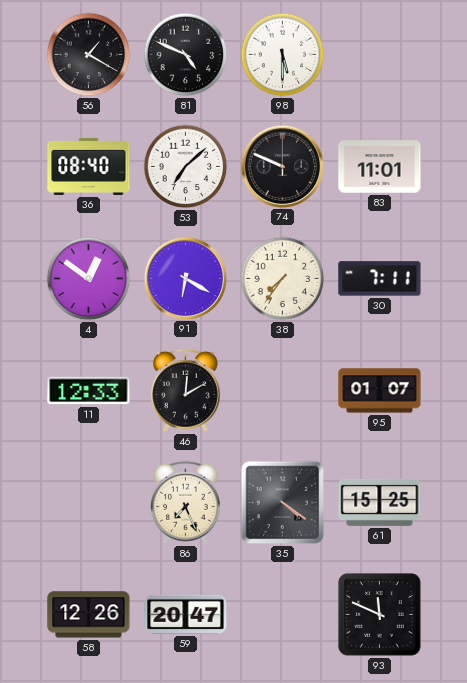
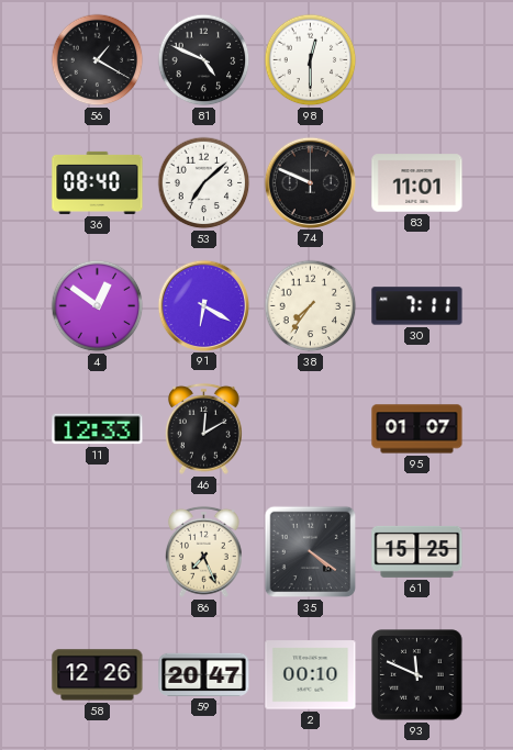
98: 5:30 -> 12:30 (311, 60)
2: none -> 00:10 (311, 675)
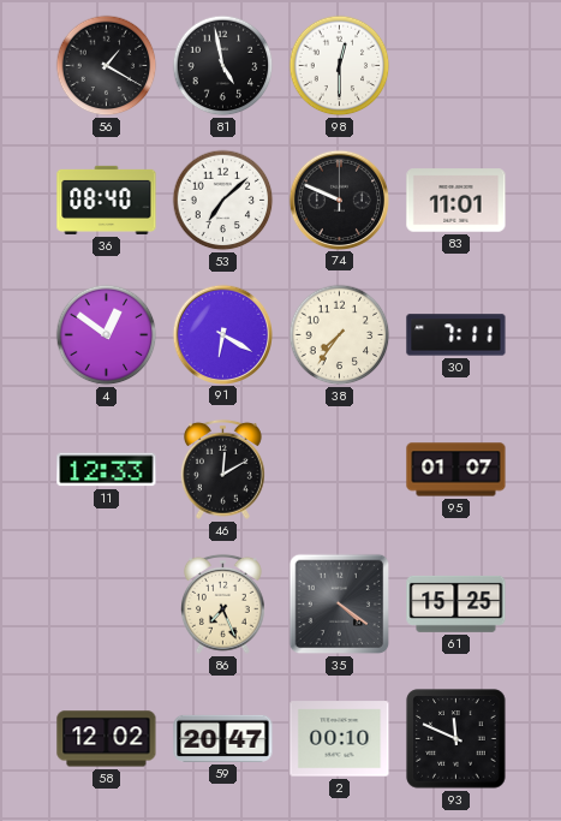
81: 4:49 -> 4:58 (223, 66)
58: 12:26 -> 12:02 (107, 739)
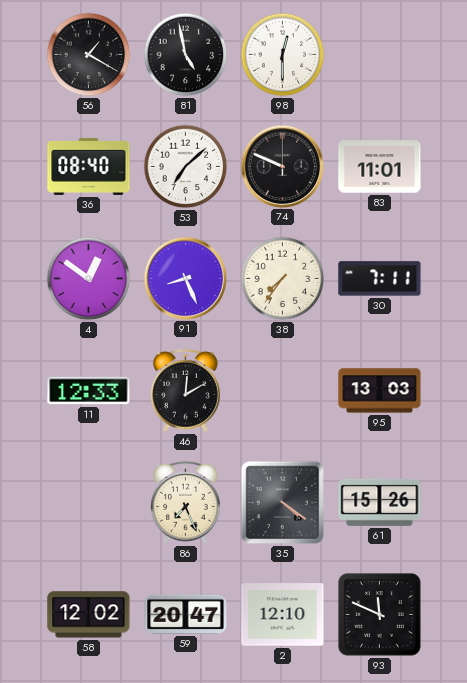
91: 6:20 -> 8:26 (185, 278)
95: 01:07 -> 13:03 (380, 391)
61: 15:25 -> 15:26 (380, 502)
2: 00:10 -> 12:10 (283, 615)
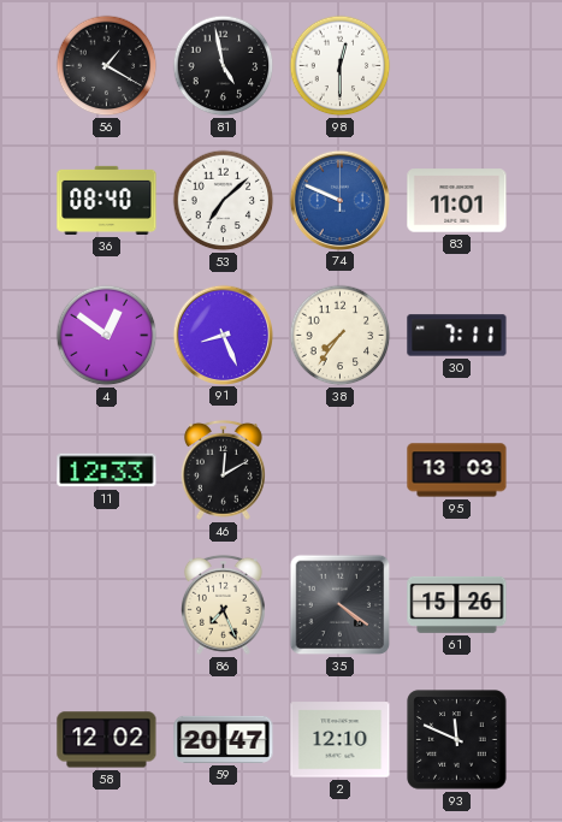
74 dial: black -> blue (339, 200)
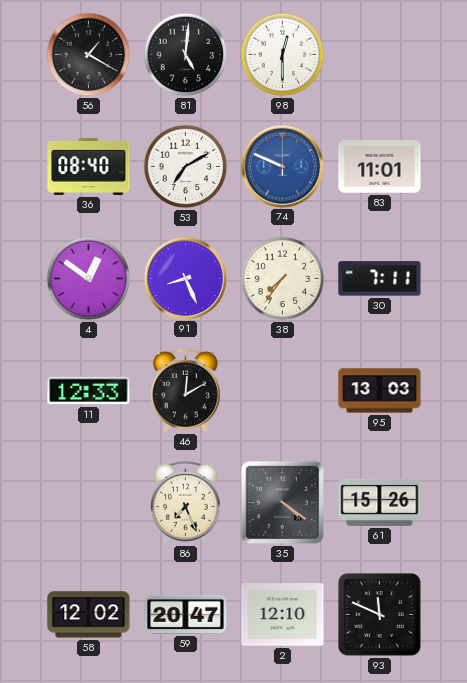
81: 4:58 -> 5:01 (186, 55)
53: 7:08 -> 7:10 (186, 167)
